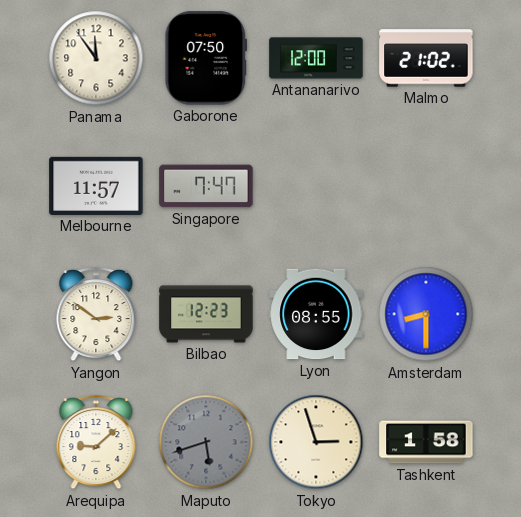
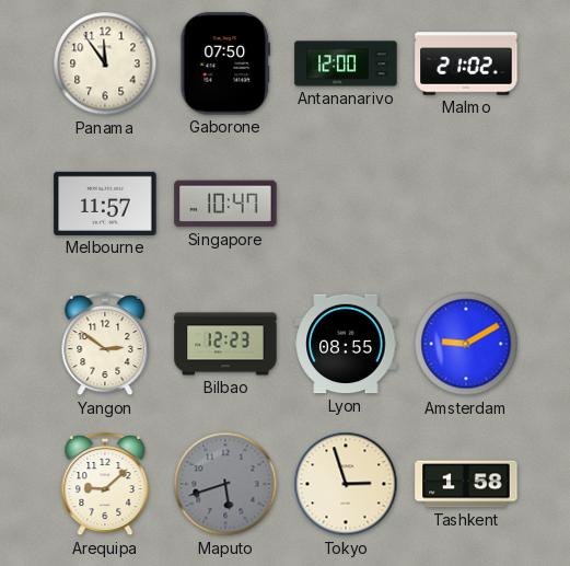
Singapore: 7:47 -> 10:47 (225, 204)
Amsterdam: 8:30 -> 9:10 (466, 344)
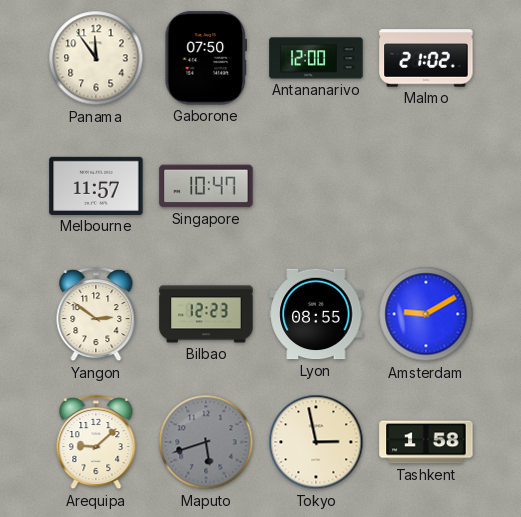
Tokyo: 2:57 -> 2:58 (316, 442)
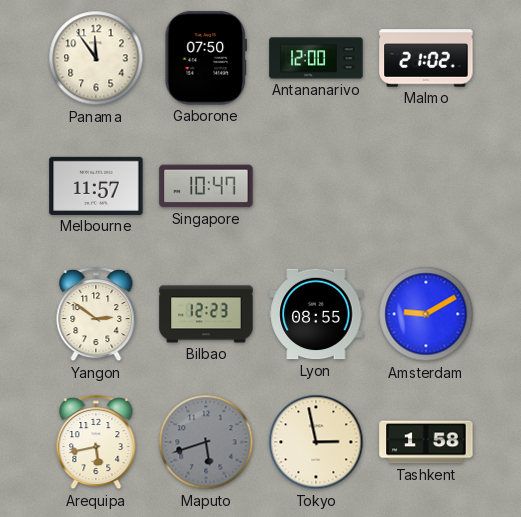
Arequipa: 9:08 -> 5:43 (96, 443)
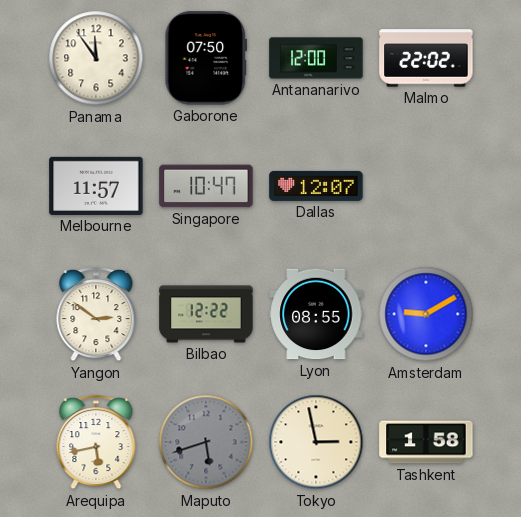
Malmo: 21:02 -> 22:02 (426, 58)
Dallas: none -> 12:07 (316, 186)
Bilbao: 12:23 -> 12:22 (206, 314)
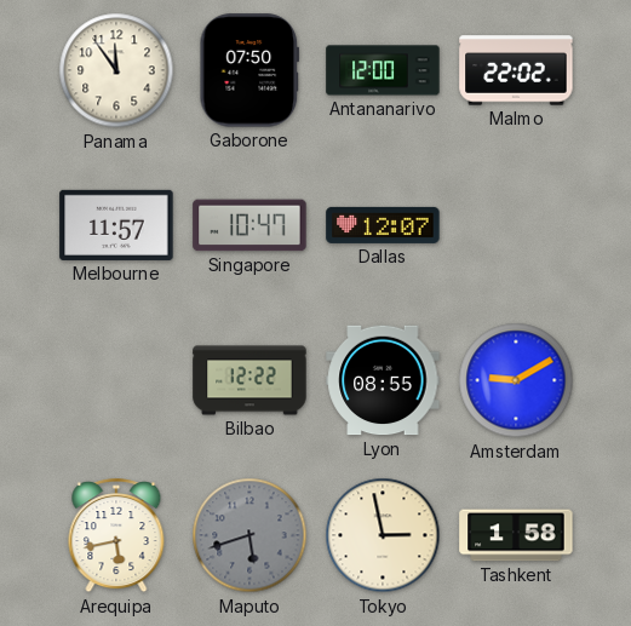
Yangon: 2:51 -> none (96, 315)
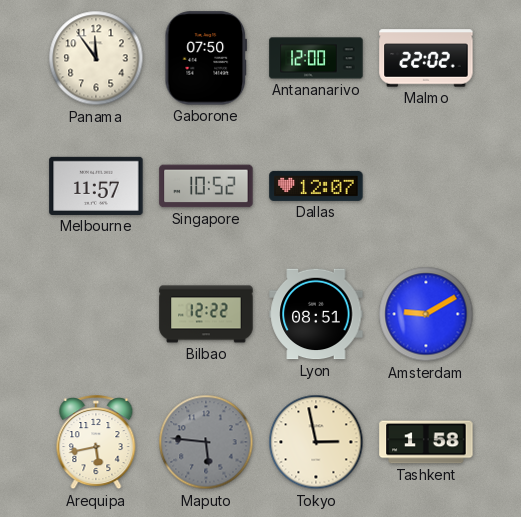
Singapore: 10:47 -> 10:52 (206, 186)
Lyon: 08:55 -> 08:51 (316, 314)
Maputo: 5:42 -> 5:46 (206, 442)
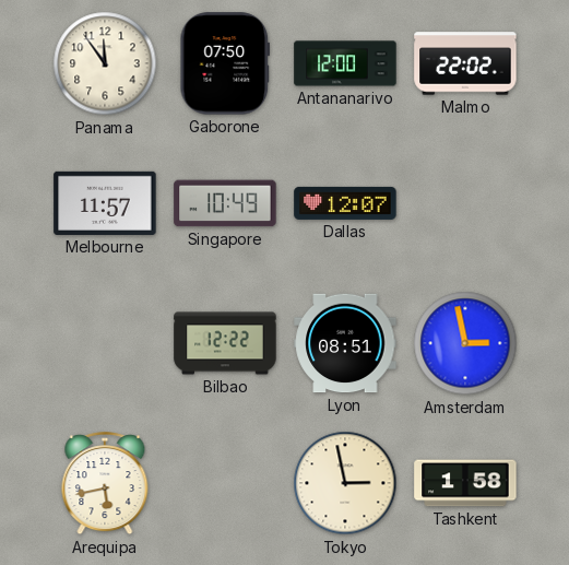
Singapore: 10:52 -> 10:49 (225, 203)
Amsterdam: 9:10 -> 2:58 (465, 343)
Maputo: 5:46 -> none (206, 442)
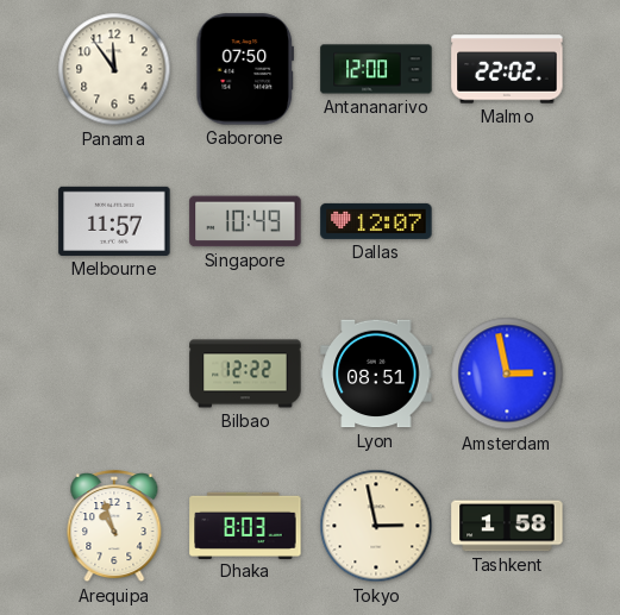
Arequipa: 5:43 -> 10:57 (114, 527)
Dhaka: none -> 8:03 (245, 525)
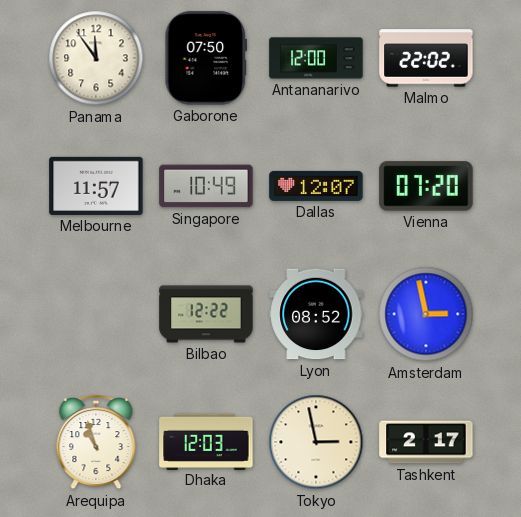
Vienna: none -> 07:20 (426, 186)
Lyon: 08:51 -> 08:52 (316, 314)
Dhaka: 8:03 -> 12:03 (206, 441)
Tashkent: 1:58 -> 2:17 (426, 442)
